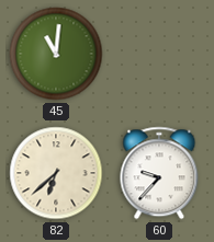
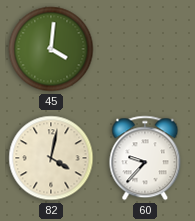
45: 11:01 -> 4:01 (51, 49)
82: 6:38 -> 4:02 (51, 158)
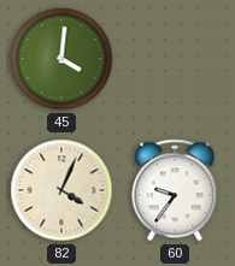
82: 4:02 -> 4:04 (61, 190)
60: 9:37 -> 9:36 (175, 190)
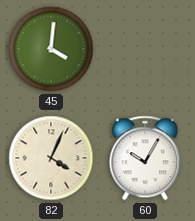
60: 9:36 -> 10:05 (145, 158)
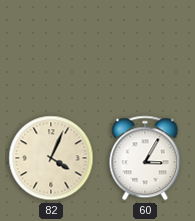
45: 4:01 -> none (51, 49)
60: 10:05 -> 3:05 (145, 158)
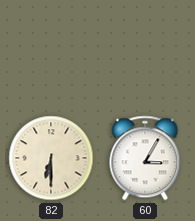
82: 4:04 -> 6:30 (51, 158)
